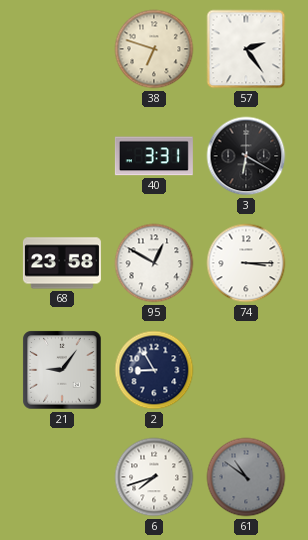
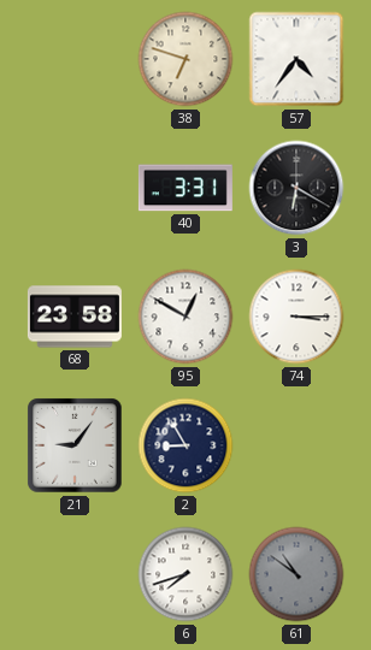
57: 2:24 -> 4:36 (296, 59)
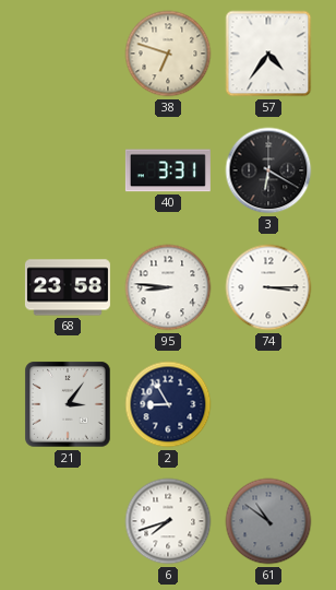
95: 12:50 -> 8:46 (168, 287)
21: 9:06 -> 3:06 (68, 404)
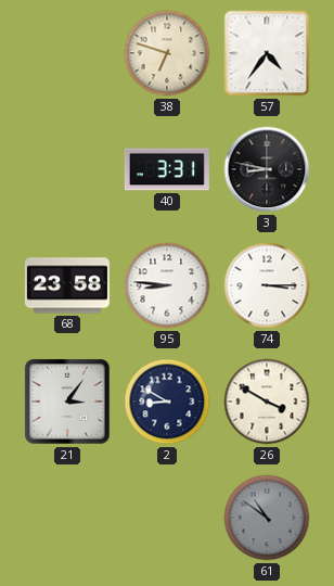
3: 6:20 -> 8:47 (267, 169)
2: 8:55 -> 8:50 (167, 402)
26: none -> 3:50 (267, 402)
6: 7:42 -> none (168, 521)
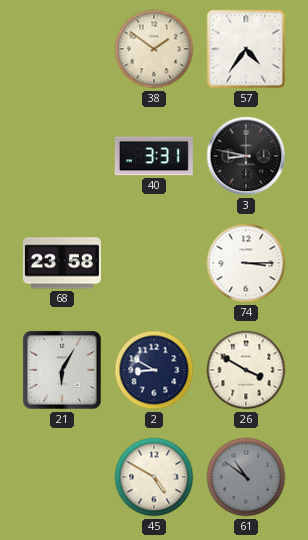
38: 6:48 -> 1:51 (154, 49)
95: 8:46 -> none (167, 285)
21: 3:06 -> 6:05 (62, 370)
45: none -> 4:50 (154, 477)
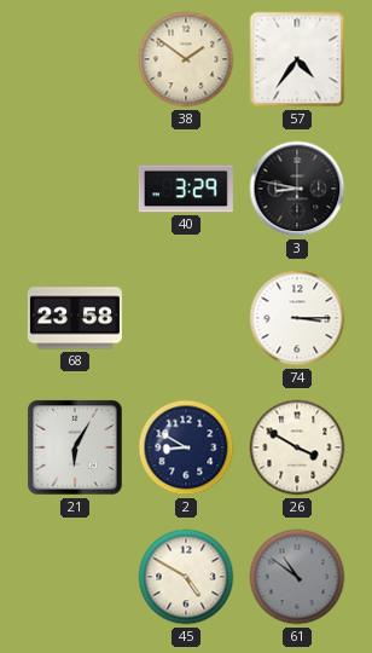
40: 3:31 -> 3:29 (186, 189)
